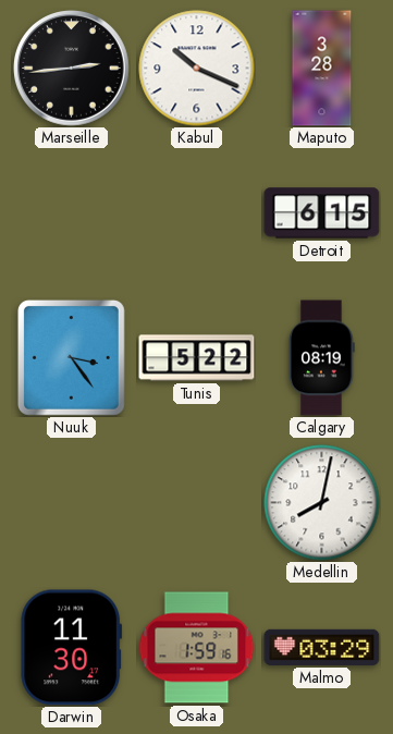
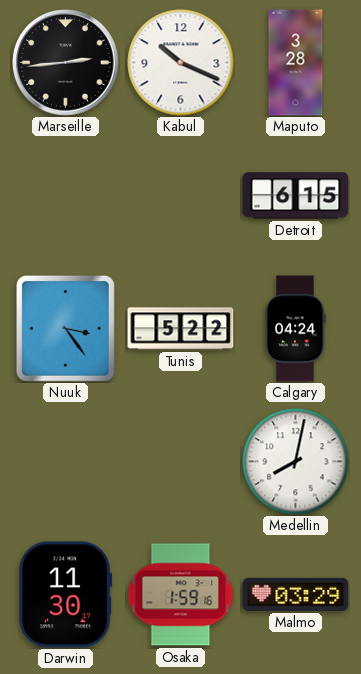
Calgary: 08:19 -> 04:24 (296, 329)
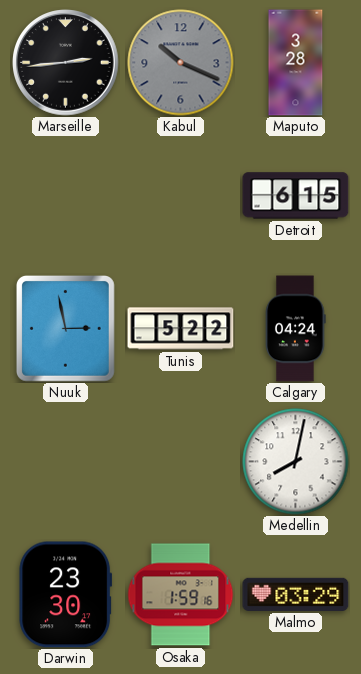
Kabul dial: white -> grey (181, 63)
Nuuk: 3:24 -> 2:58 (65, 329)
Darwin: 11:30 -> 23:30 (66, 595)
